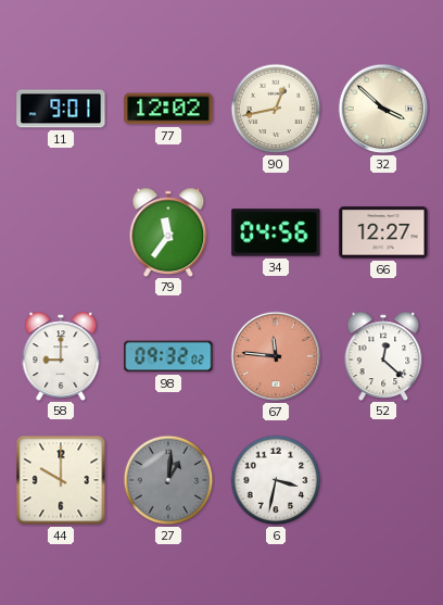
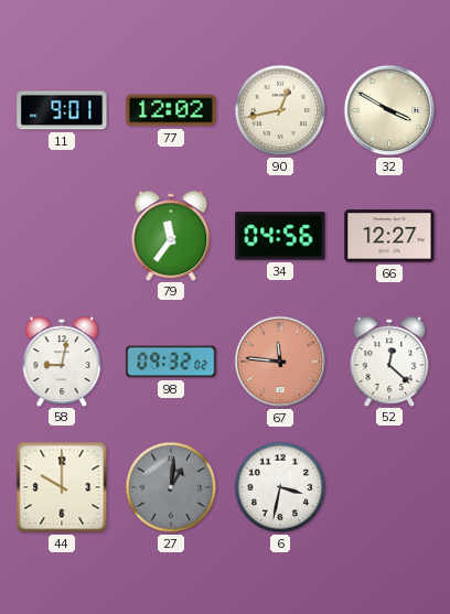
32: 3:52 -> 3:50 (389, 110)
58: 9:00 -> 9:02 (62, 360)
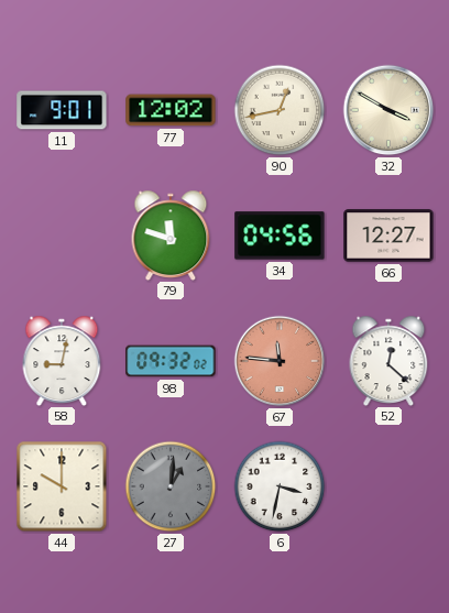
79: 11:36 -> 11:48 (171, 234)
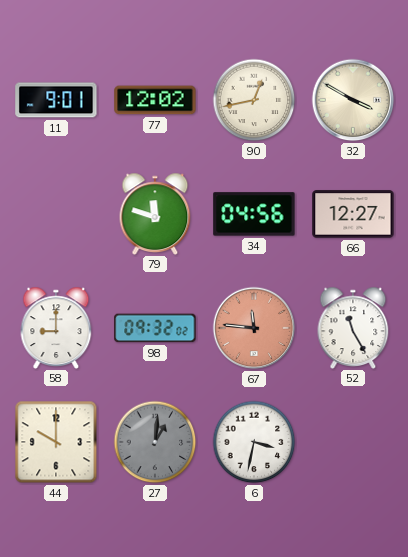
58: 9:02 -> 9:00 (56, 327)
52: 12:22 -> 11:25 (353, 327)
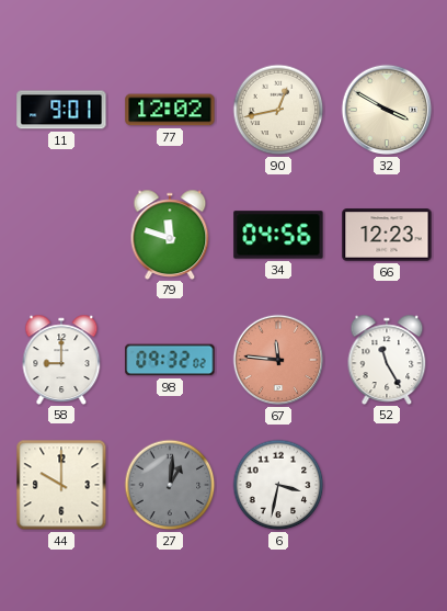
66: 12:27 -> 12:23 (387, 235)
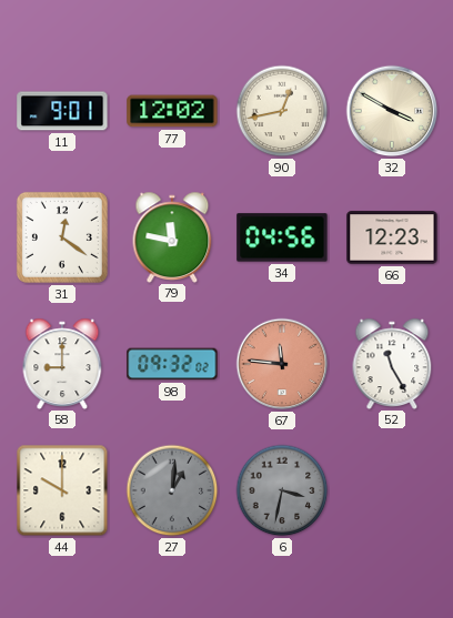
31: none -> 12:21 (62, 237)
79: 11:48 -> 11:47 (172, 236)
6 dial: white -> grey (282, 490)
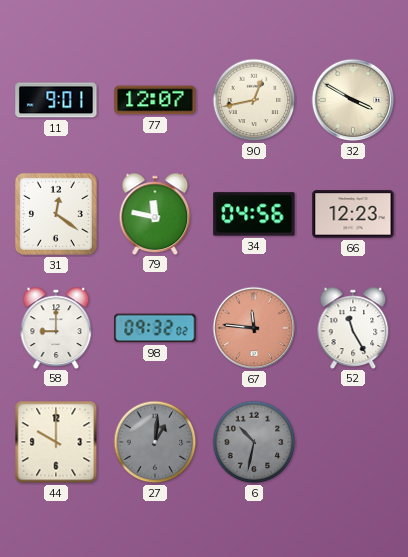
77: 12:02 -> 12:07 (155, 100)
6: 3:32 -> 10:32 (254, 442)
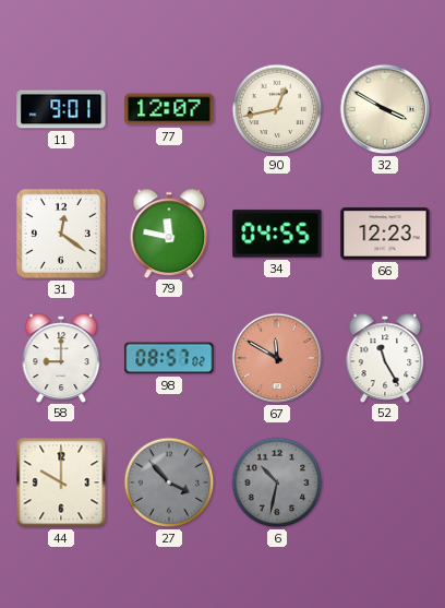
34: 04:56 -> 04:55 (277, 234)
98: 09:32 -> 08:57 (169, 358)
67: 11:46 -> 11:50 (277, 358)
27: 1:01 -> 3:53 (169, 482)
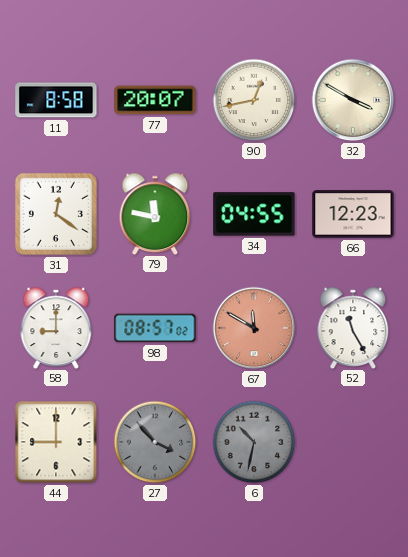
11: 9:01 -> 8:58 (56, 100)
77: 12:07 -> 20:07 (155, 100)
44: 10:00 -> 9:00 (56, 442)
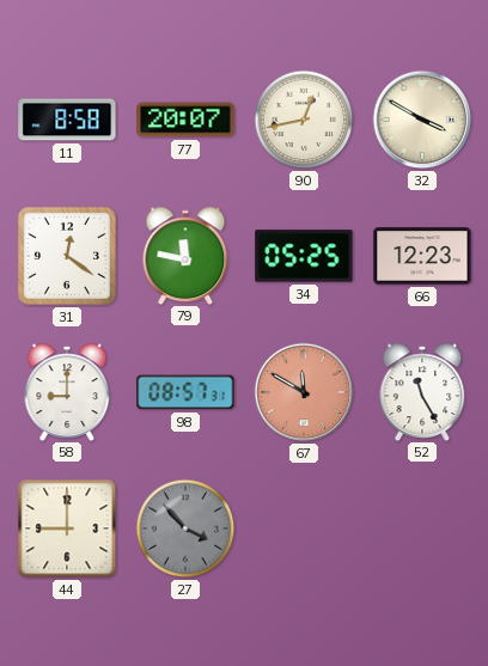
34: 04:55 -> 05:25 (304, 256)
98: 08:57:02 -> 08:57:31 (185, 392)
6: 10:32 -> none (254, 442)
